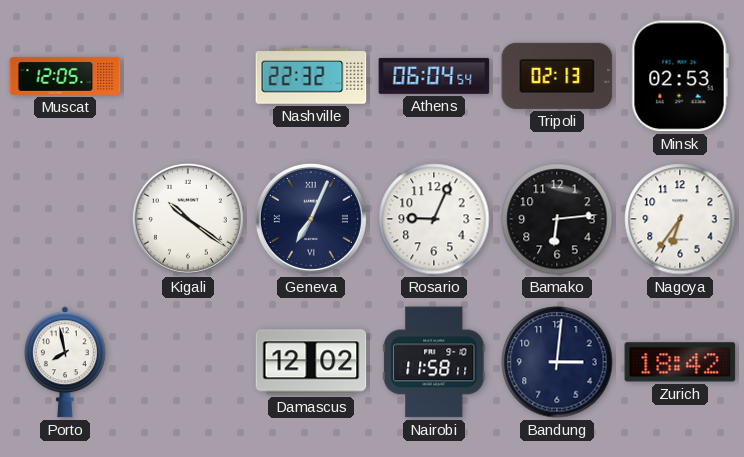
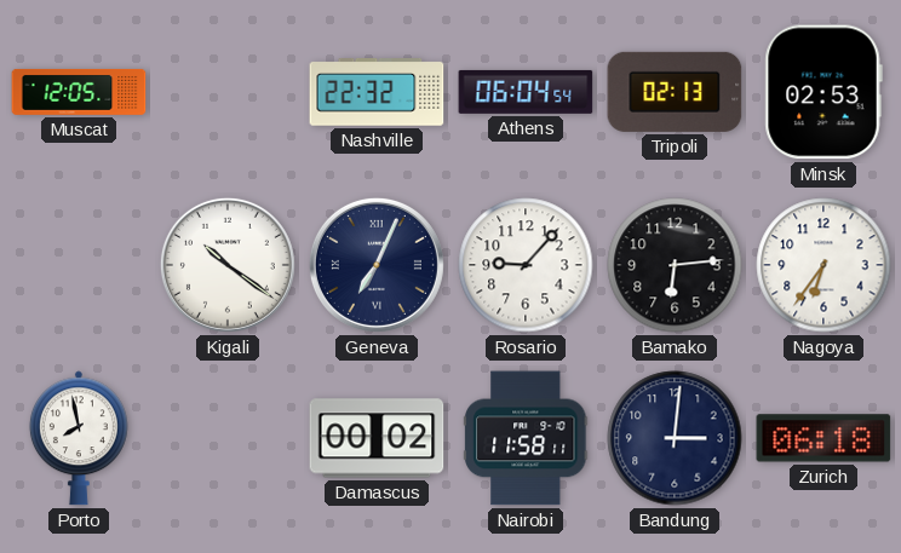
Rosario: 9:04 -> 9:07 (526, 265)
Damascus: 12:02 -> 00:02 (377, 438)
Zurich: 18:42 -> 06:18 (823, 438)
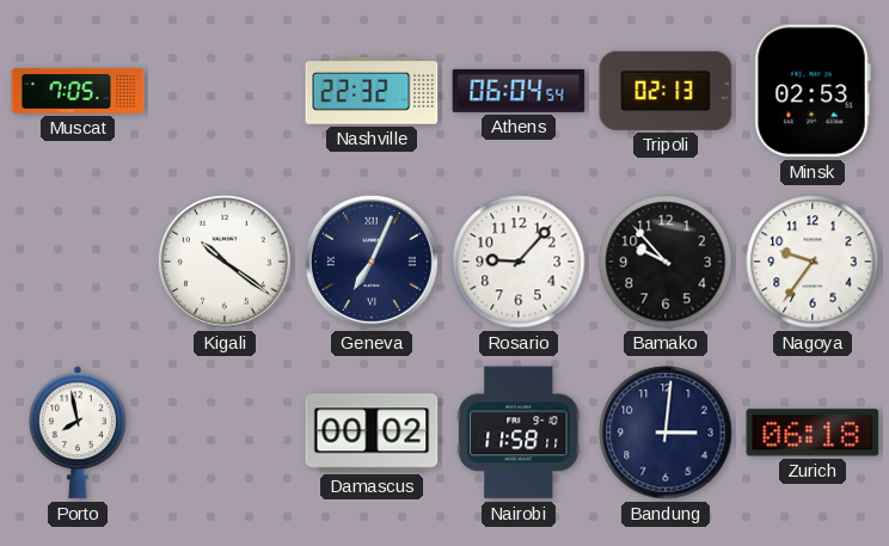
Muscat: 12:05 -> 7:05 (78, 91)
Bamako: 6:14 -> 9:53 (666, 262)
Nagoya: 6:36 -> 9:36 (813, 262)
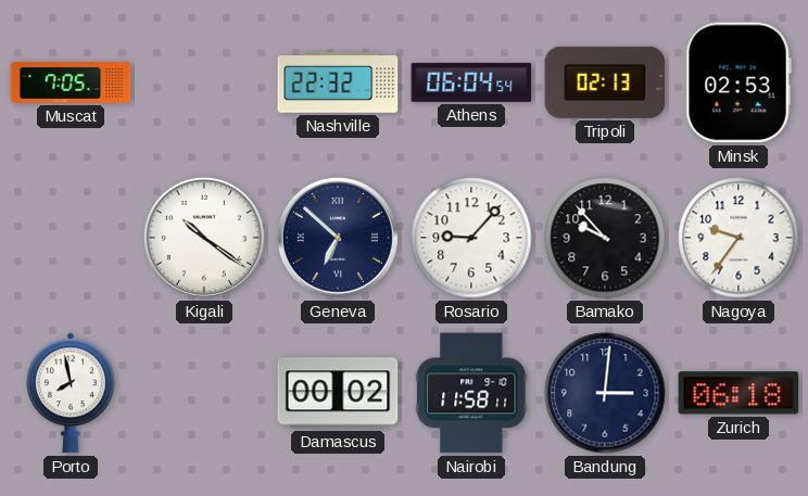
Geneva: 7:04 -> 6:52 (338, 238)
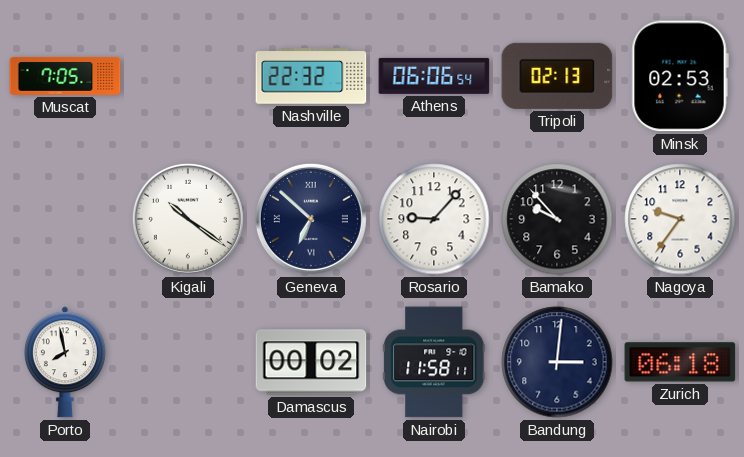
Athens: 06:04 -> 06:06 (434, 76)
